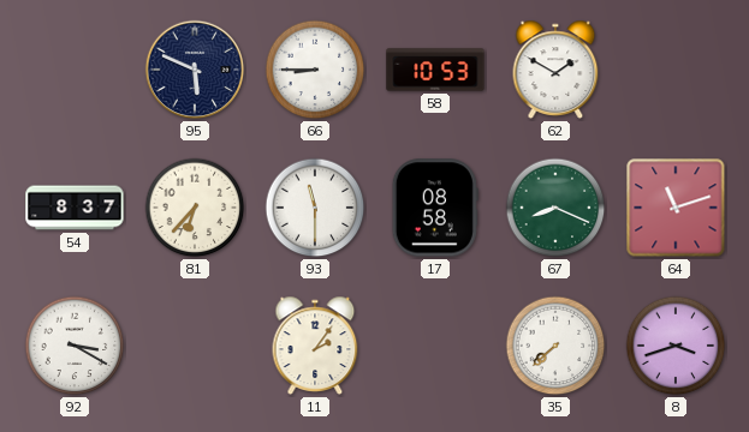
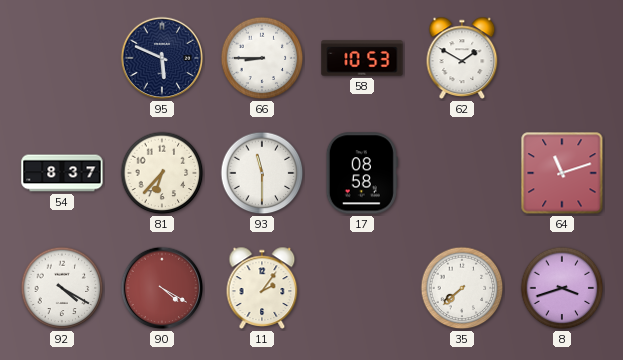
67: 8:19 -> none (555, 208)
92: 3:20 -> 4:20 (62, 288)
90: none -> 4:20 (162, 288)
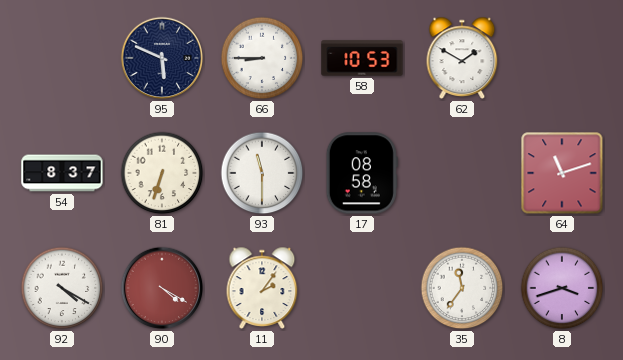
81: 6:37 -> 6:33 (162, 173)
35: 7:38 -> 11:36 (462, 288)
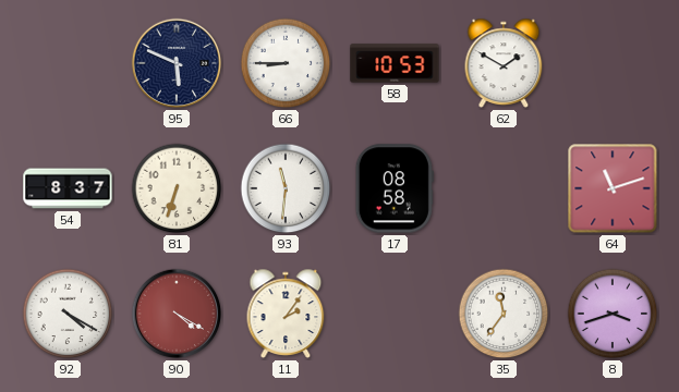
93: 11:30 -> 11:31 (286, 188)
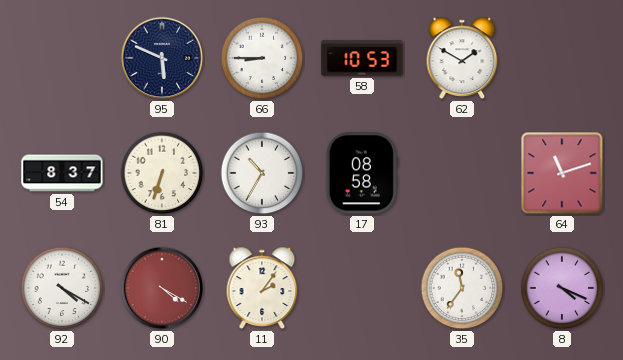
93: 11:31 -> 10:35 (262, 173)
8: 3:42 -> 4:19 (562, 288)
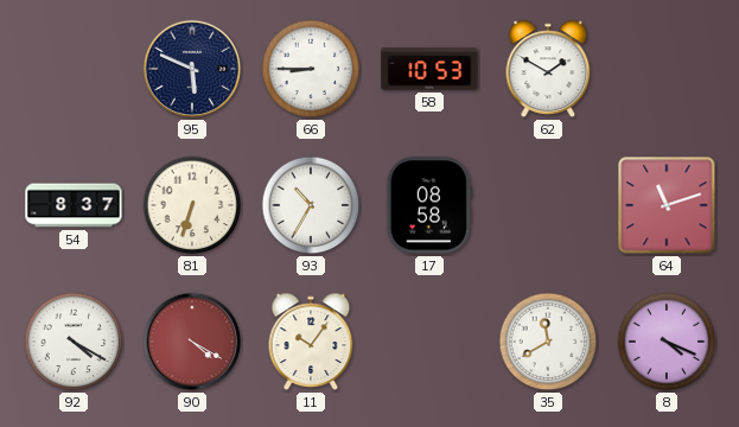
11: 2:06 -> 10:06 (311, 342)
35: 11:36 -> 11:40 (548, 342)
